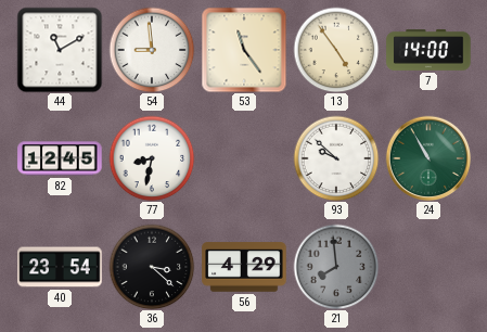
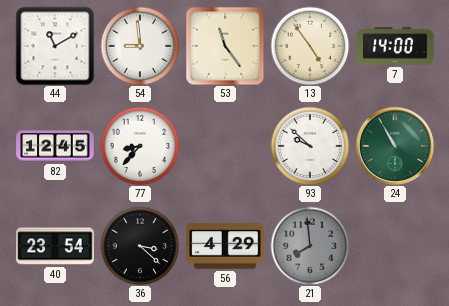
77: 8:32 -> 8:37 (140, 146)
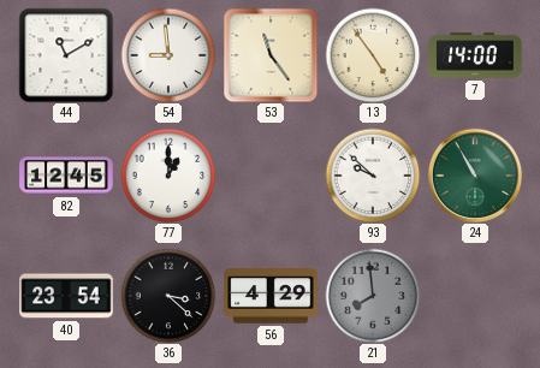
77: 8:37 -> 1:00 (168, 176)
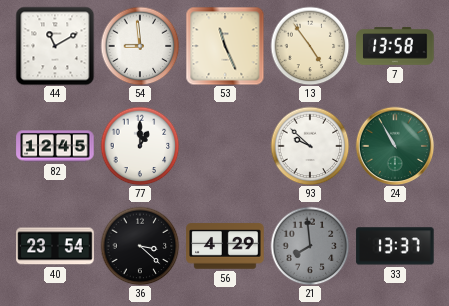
53: 11:24 -> 11:26 (225, 46)
7: 14:00 -> 13:58 (395, 46)
33: none -> 13:37 (395, 246)
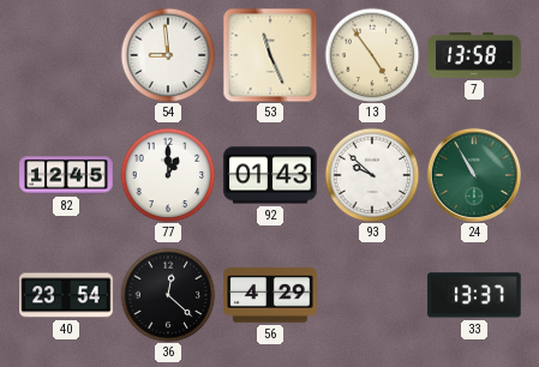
44: 11:10 -> none (55, 46)
92: none -> 01:43 (270, 175)
36: 3:22 -> 12:22 (168, 295)
21: 7:59 -> none (310, 246)
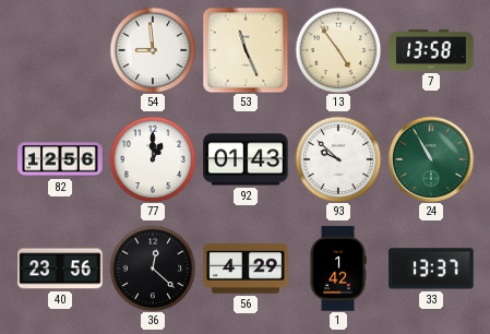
82: 12:45 -> 12:56 (60, 159)
40: 23:54 -> 23:56 (60, 269)
1: none -> 1:42 (338, 269)
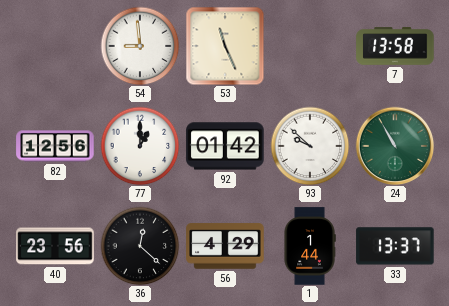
13: 4:54 -> none (338, 50)
92: 01:43 -> 01:42 (225, 146)
1: 1:42 -> 1:44 (310, 246)
